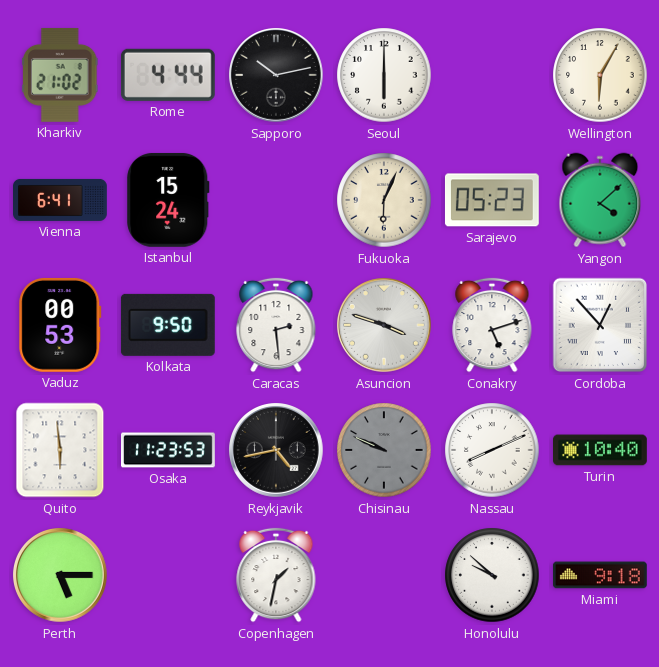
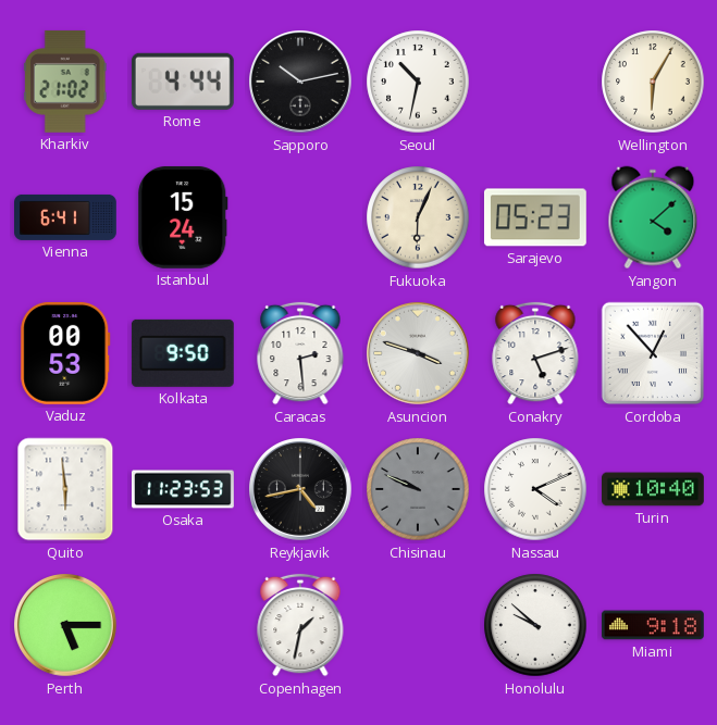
Seoul: 6:00 -> 10:32 (418, 82)
Nassau: 8:11 -> 4:11 (535, 489)
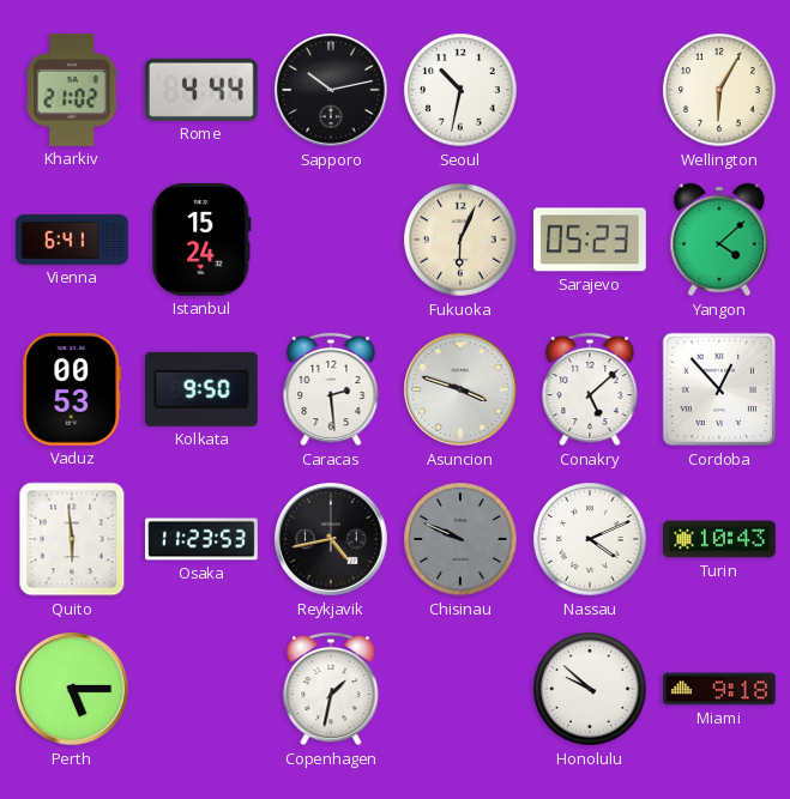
Conakry: 5:12 -> 5:08 (590, 389)
Turin: 10:40 -> 10:43 (720, 539)
